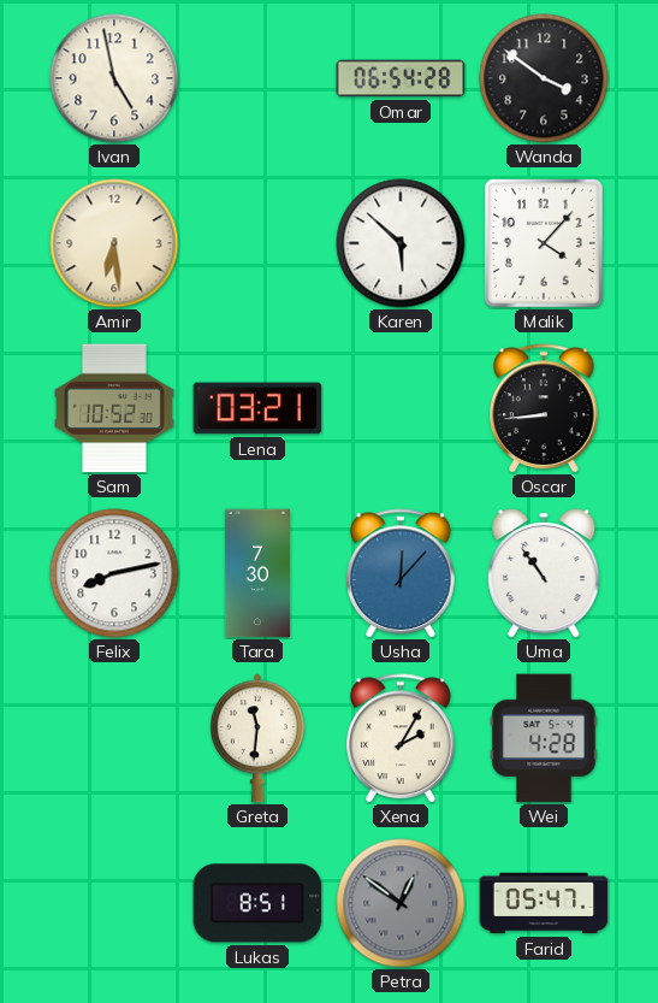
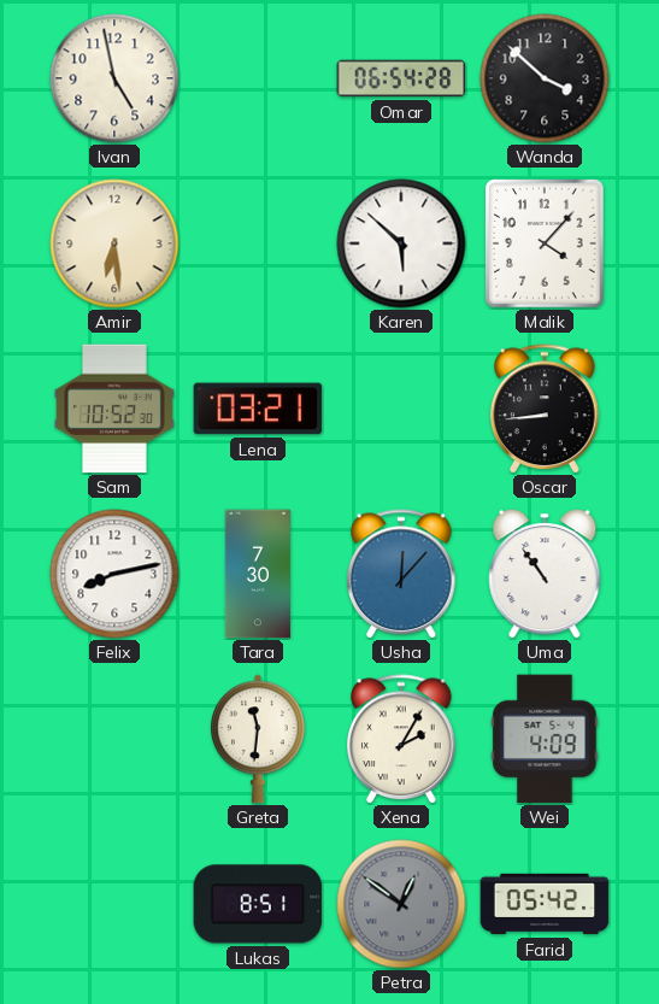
Wanda: 3:51 -> 3:52 (545, 78)
Wei: 4:28 -> 4:09 (545, 739)
Farid: 05:47 -> 05:42 (545, 904)
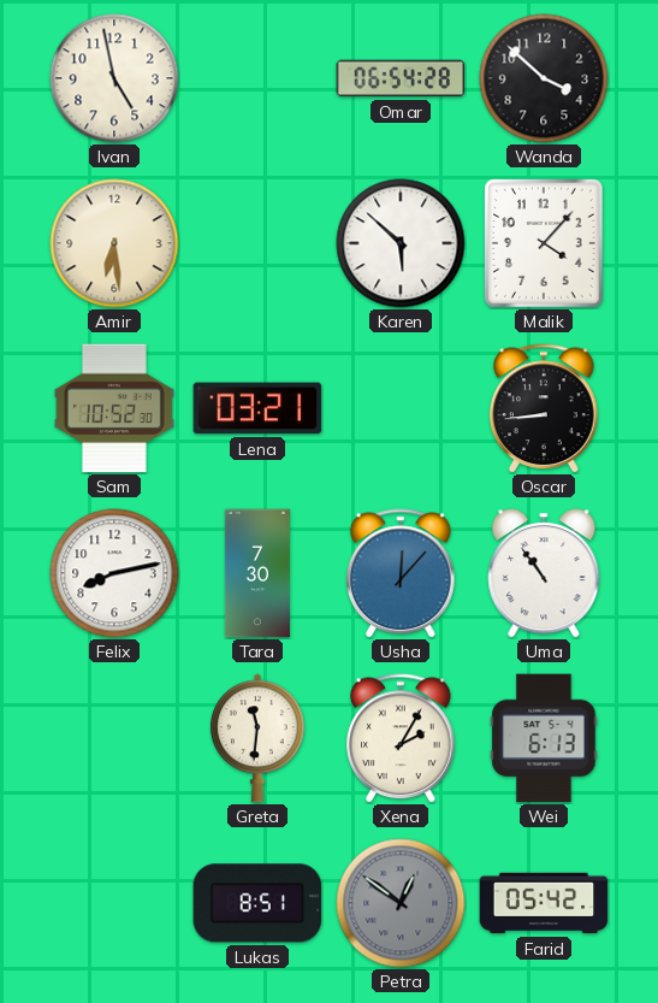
Wei: 4:09 -> 6:13 (544, 738)
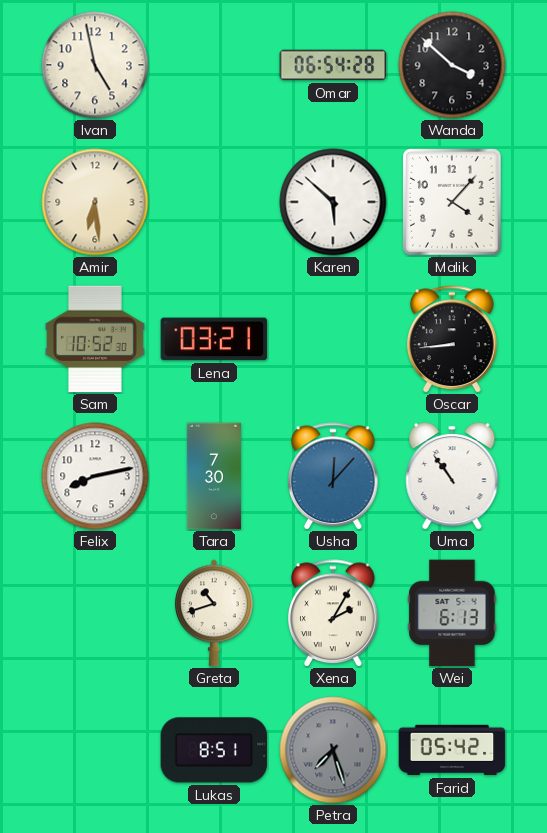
Greta: 11:31 -> 10:42 (215, 613)
Petra: 12:51 -> 7:27 (333, 750)
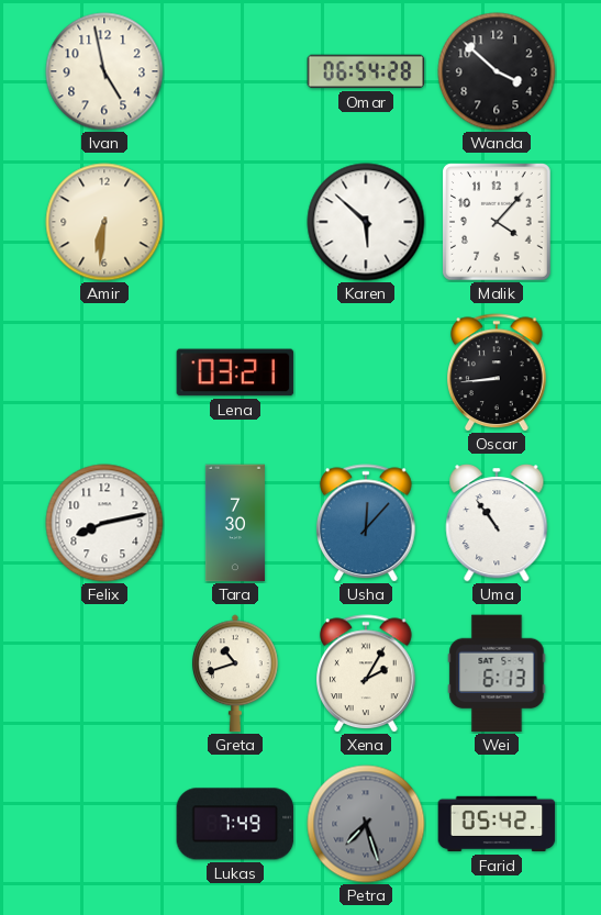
Amir: 6:29 -> 6:31 (104, 222)
Sam: 10:52 -> none (95, 339)
Lukas: 8:51 -> 7:49 (235, 824)
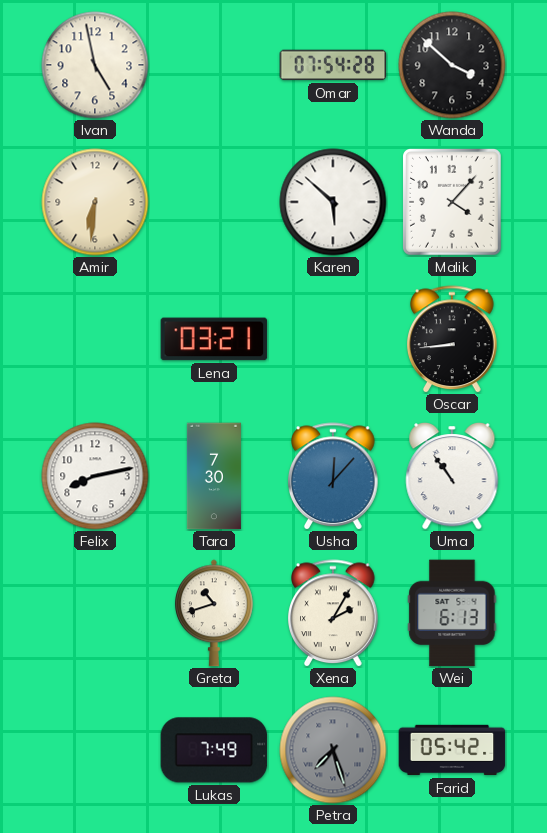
Omar: 06:54 -> 07:54 (333, 65)
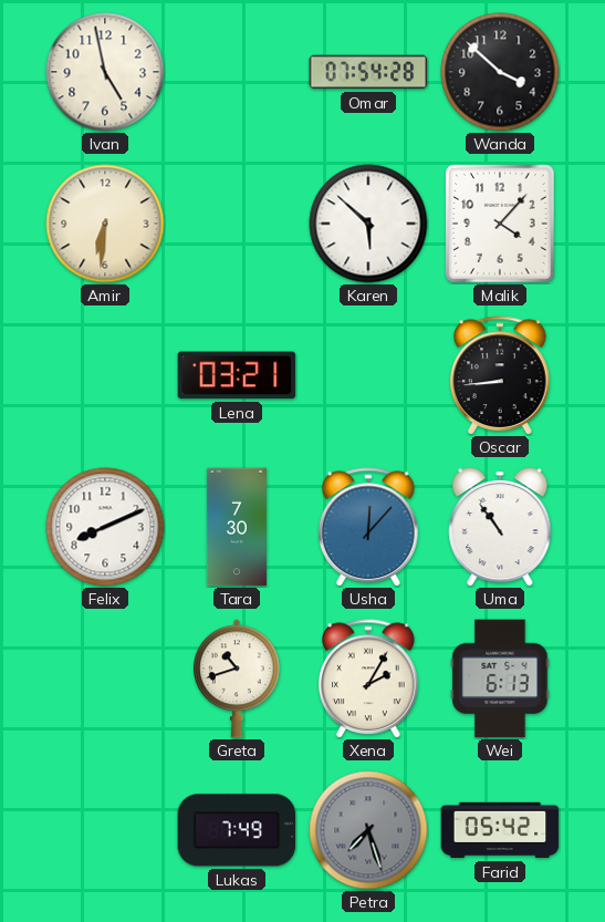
Felix: 8:13 -> 8:11 (105, 527)
